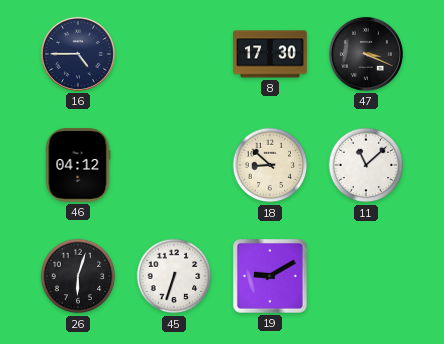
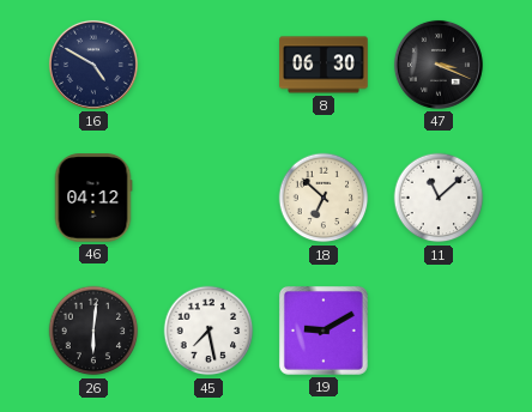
16: 4:45 -> 4:50 (93, 65)
8: 17:30 -> 06:30 (324, 65)
18: 8:52 -> 6:52 (324, 198)
26: 6:03 -> 6:01 (93, 331)
45: 6:33 -> 7:28 (208, 331)
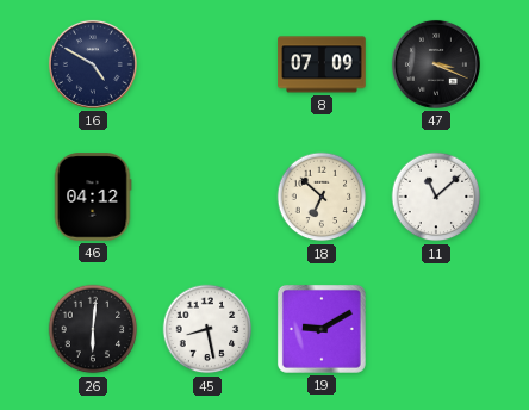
8: 06:30 -> 07:09 (322, 64)
45: 7:28 -> 8:28 (207, 329)
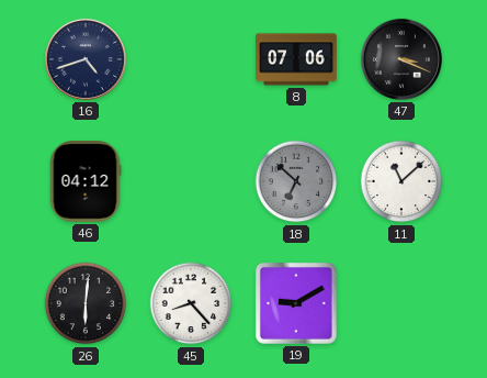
16: 4:50 -> 4:42 (86, 59)
8: 07:09 -> 07:06 (296, 59)
18 dial: cream -> grey (296, 181)
45: 8:28 -> 8:23 (191, 303)
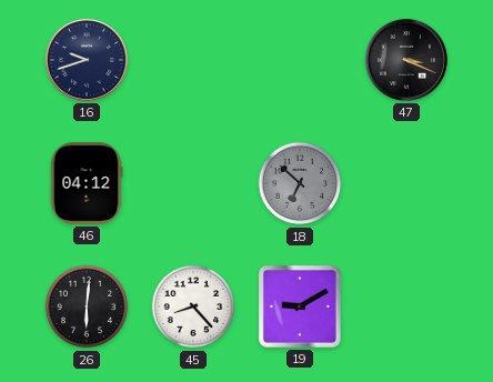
16: 4:42 -> 9:42 (87, 60)
8: 07:06 -> none (296, 59)
11: 11:08 -> none (401, 181)
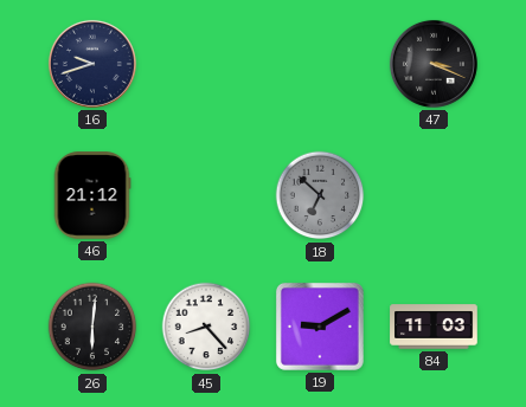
46: 04:12 -> 21:12 (92, 195)
84: none -> 11:03 (434, 327)
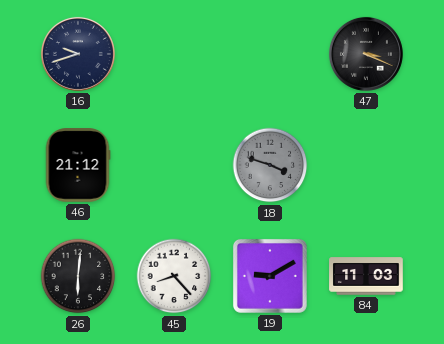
18: 6:52 -> 3:48 (270, 165)
